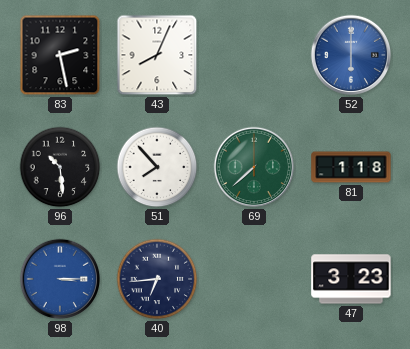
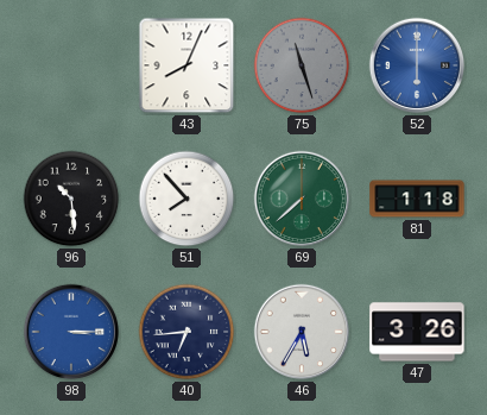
83: 2:28 -> none (60, 55)
75: none -> 11:27 (302, 65)
46: none -> 5:35 (302, 332)
47: 3:23 -> 3:26 (417, 332)
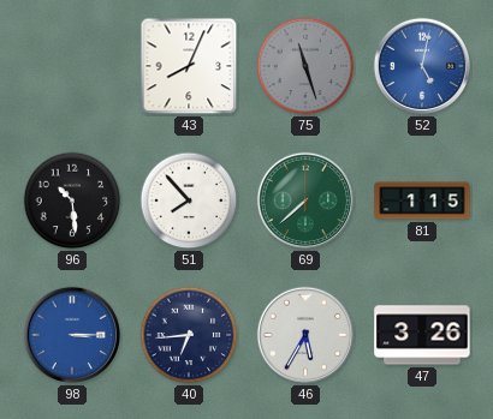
52: 6:00 -> 5:02 (422, 66)
81: 1:18 -> 1:15 (422, 200)
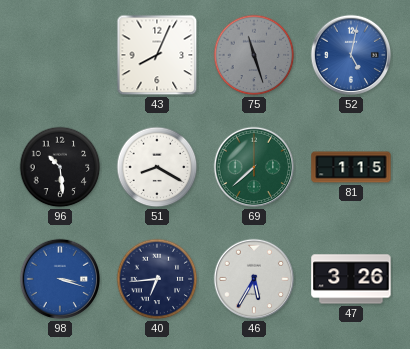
51: 7:53 -> 8:20 (157, 167)
98: 3:15 -> 3:18 (60, 279)
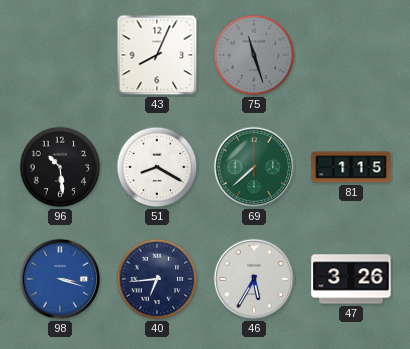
52: 5:02 -> none (351, 55)
